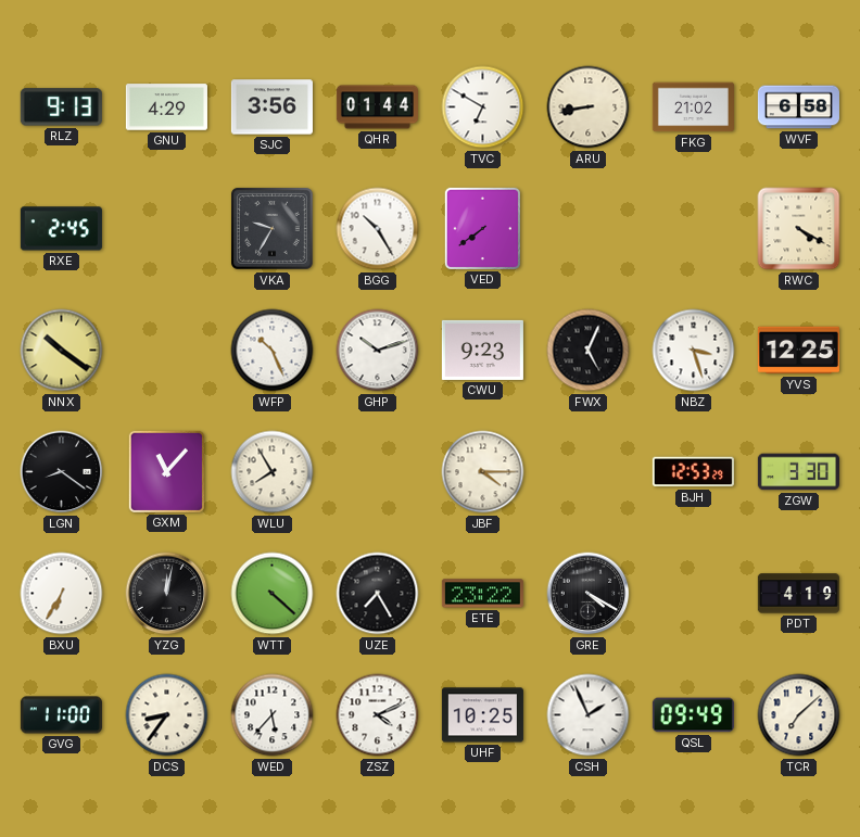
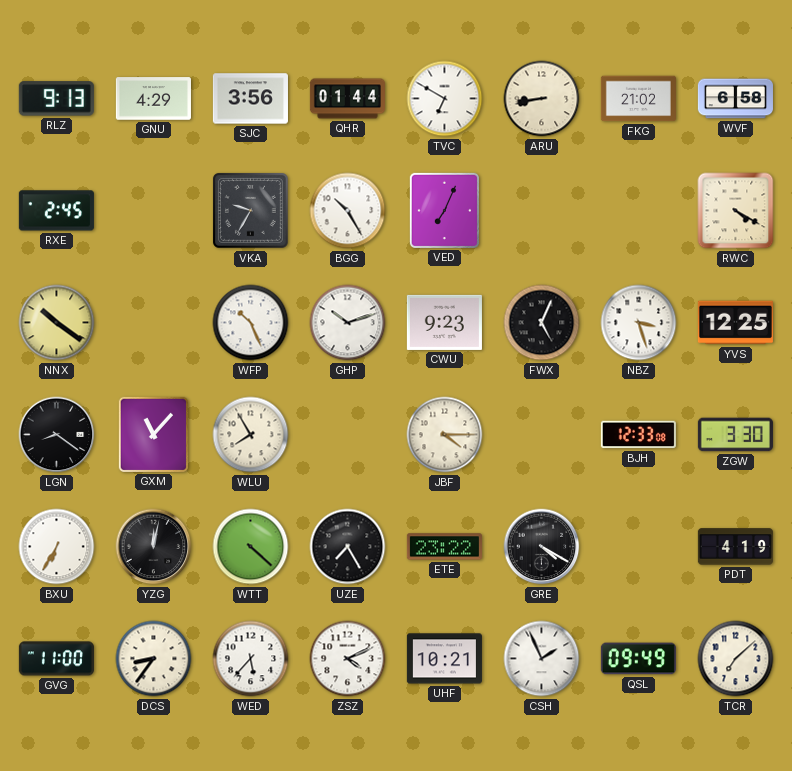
VED: 7:39 -> 7:04 (444, 210)
BJH: 12:53 -> 12:33 (638, 435)
UHF: 10:25 -> 10:21 (444, 659)
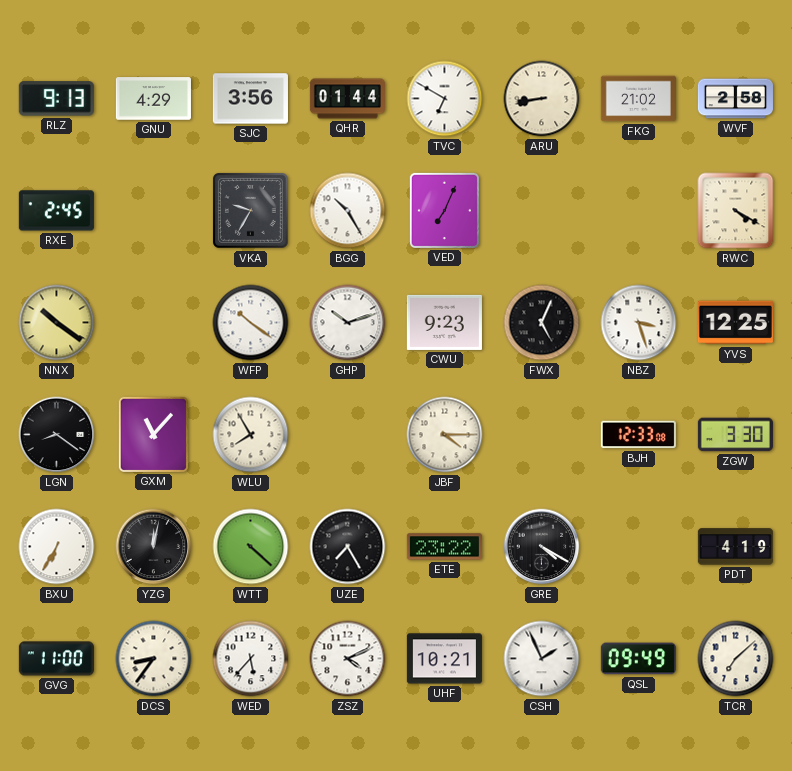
WVF: 6:58 -> 2:58 (735, 99)
WFP: 10:26 -> 10:21 (251, 323)
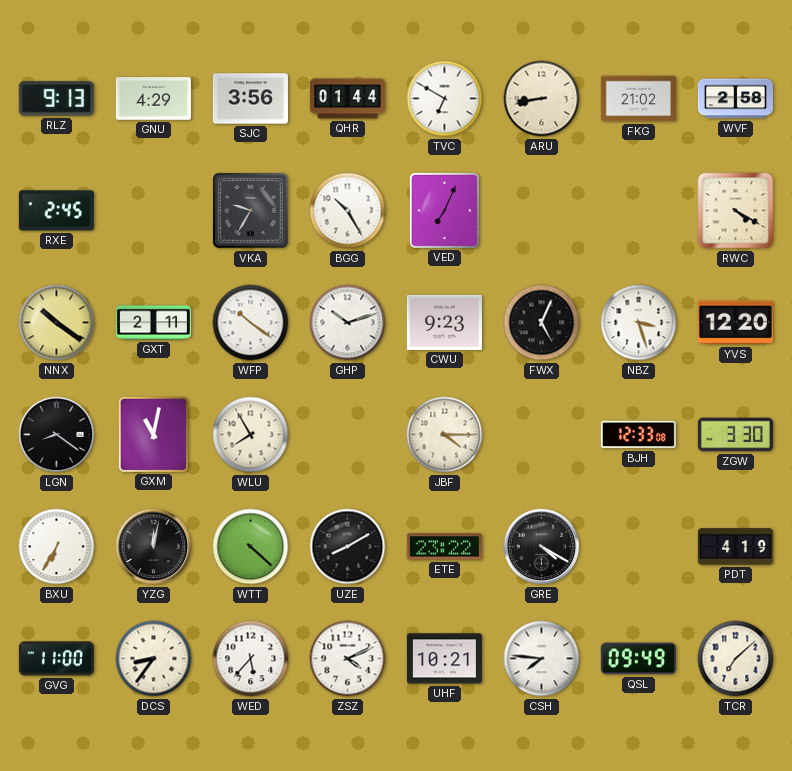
GXT: none -> 2:11 (153, 323)
YVS: 12:25 -> 12:20 (735, 323)
GXM: 11:07 -> 11:02 (153, 434)
UZE: 7:25 -> 8:10 (348, 547)
CSH: 1:56 -> 7:46 (542, 659)
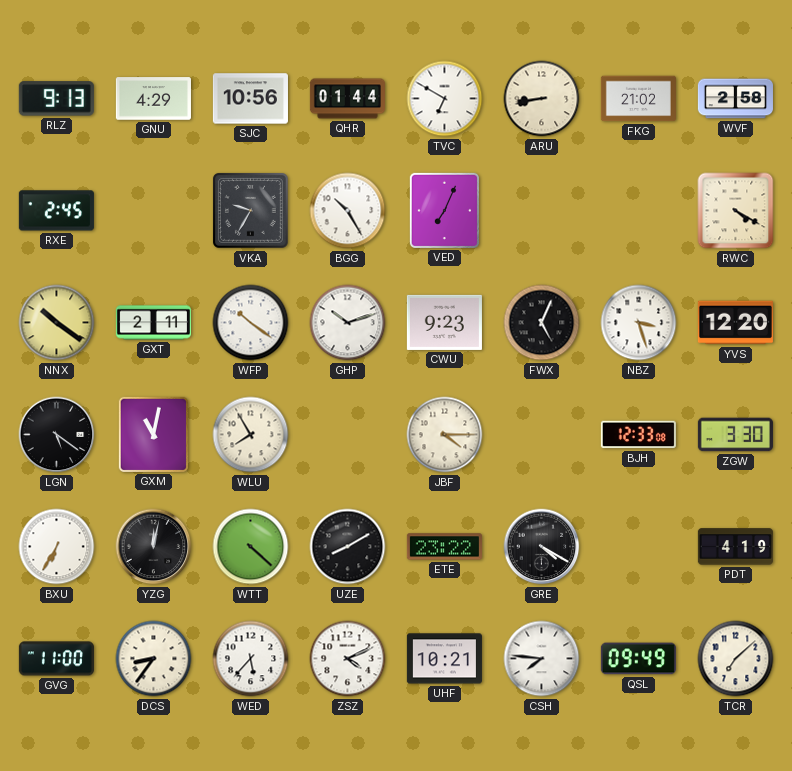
SJC: 3:56 -> 10:56 (250, 99)
LGN: 8:21 -> 5:21 (57, 435)
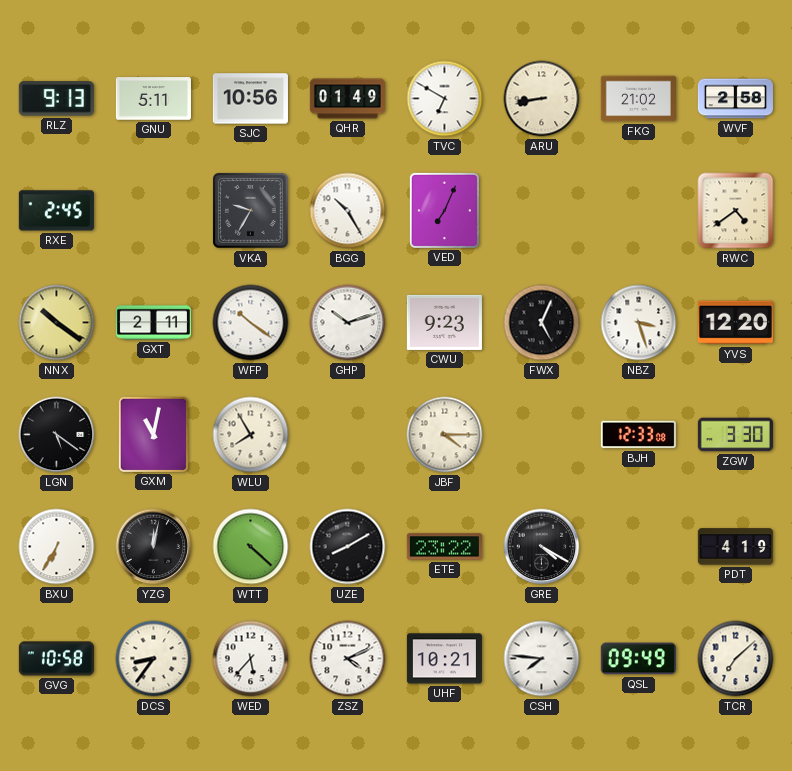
GNU: 4:29 -> 5:11 (153, 99)
QHR: 01:44 -> 01:49 (347, 99)
RWC: 4:20 -> 4:39 (736, 211)
GVG: 11:00 -> 10:58 (56, 659)
